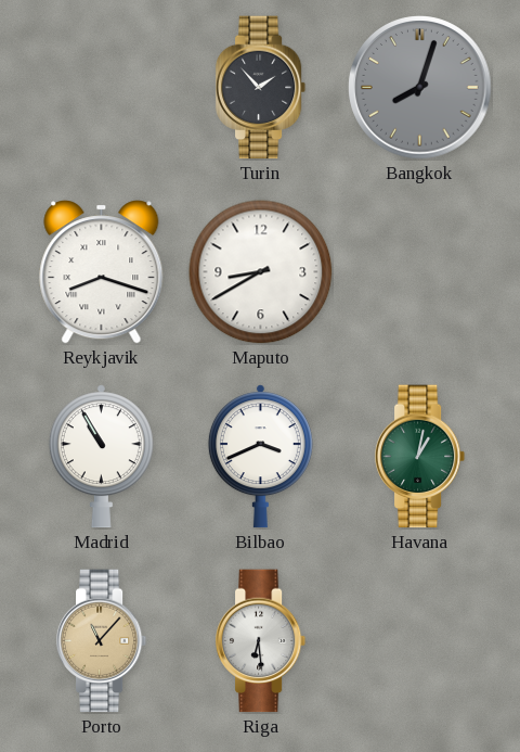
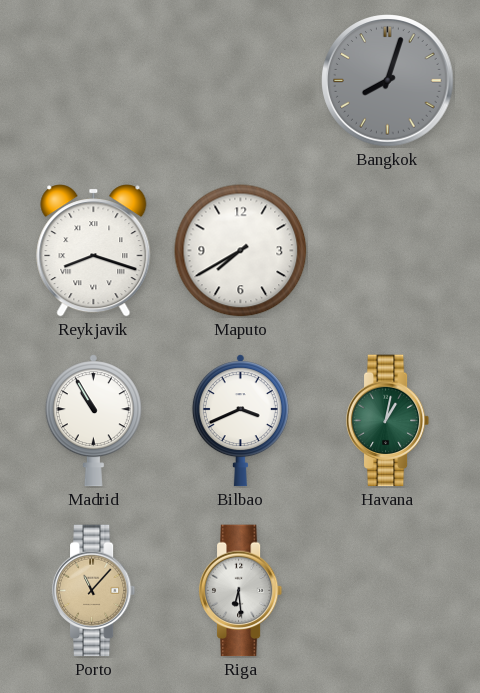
Turin: 1:53 -> none (261, 88)
Maputo: 8:40 -> 7:40 (241, 251)
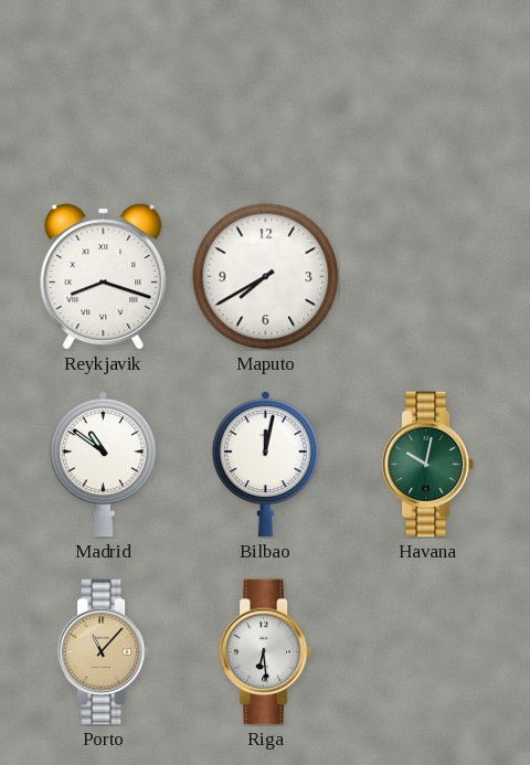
Bangkok: 8:03 -> none (388, 81)
Madrid: 10:55 -> 10:51 (103, 465)
Bilbao: 3:41 -> 12:02 (265, 465)
Havana: 1:02 -> 10:02 (428, 465)
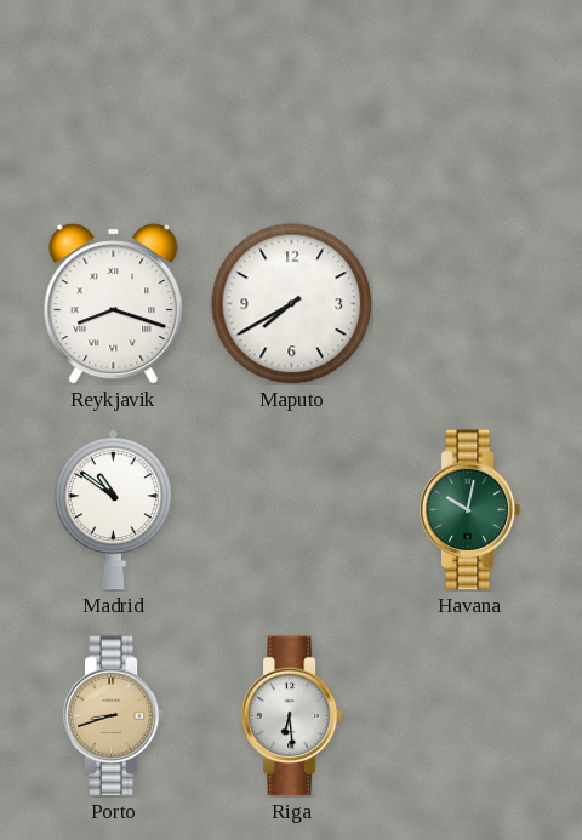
Bilbao: 12:02 -> none (265, 465)
Porto: 11:07 -> 8:42 (114, 716)
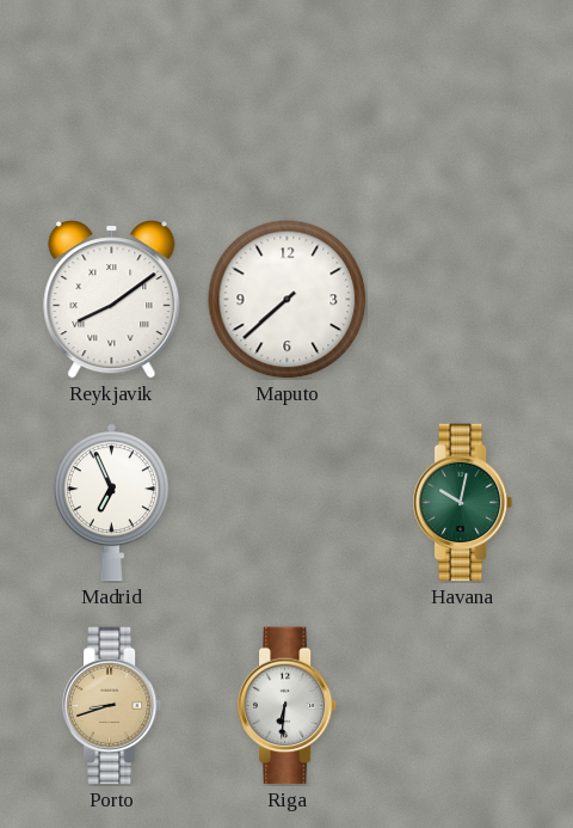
Reykjavik: 8:18 -> 8:09 (112, 300)
Maputo: 7:40 -> 7:38 (288, 300)
Madrid: 10:51 -> 6:56 (111, 503)
Riga: 6:29 -> 6:31 (288, 706)
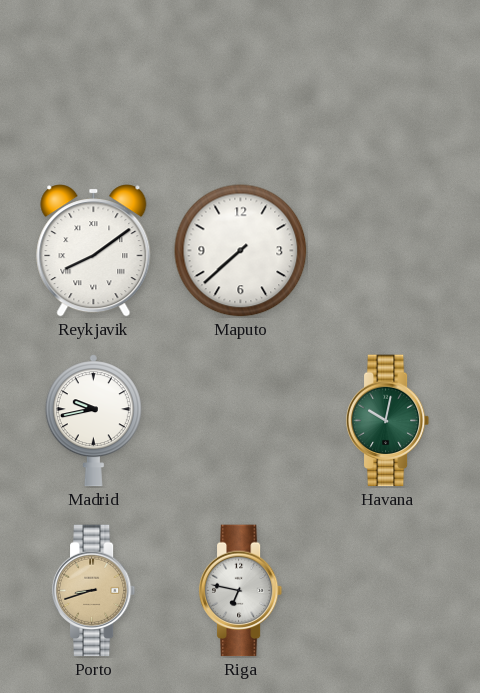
Madrid: 6:56 -> 9:43 (93, 421)
Riga: 6:31 -> 6:47 (241, 591)
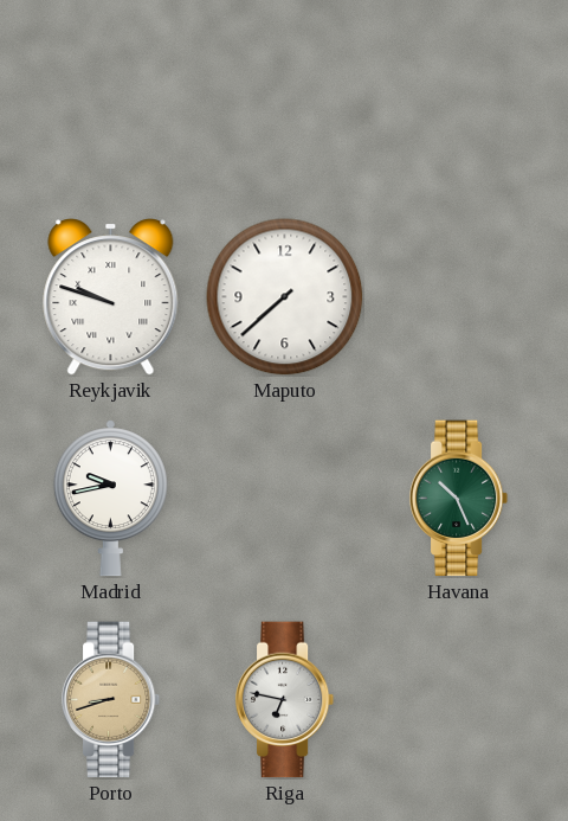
Reykjavik: 8:09 -> 9:48 (111, 297)
Havana: 10:02 -> 10:26 (459, 499)
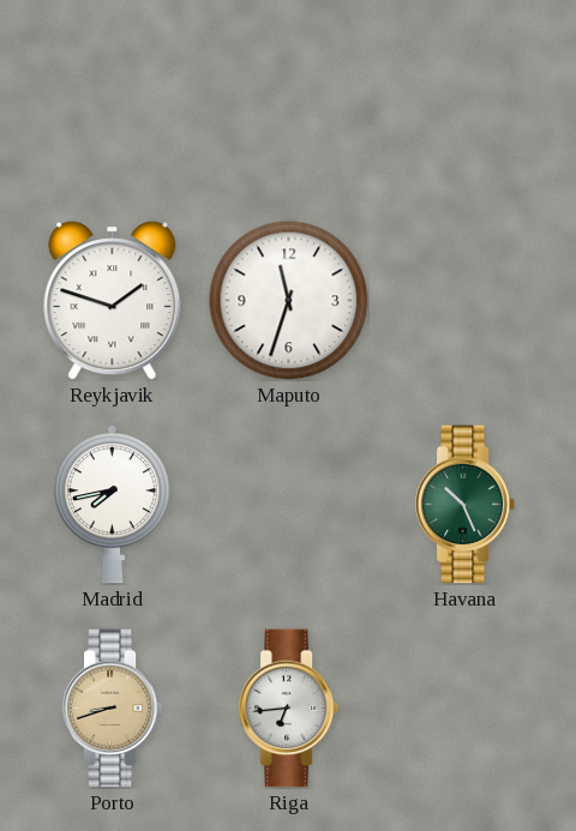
Reykjavik: 9:48 -> 1:48 (113, 301)
Maputo: 7:38 -> 11:33 (289, 301)
Madrid: 9:43 -> 7:43 (112, 505)
Riga: 6:47 -> 6:44 (289, 709)
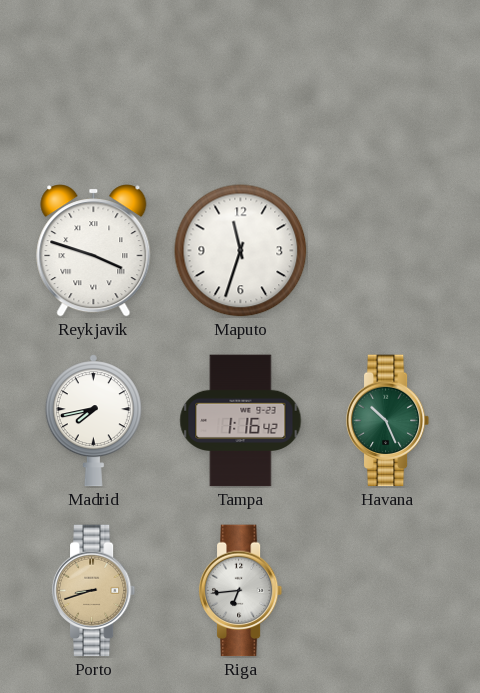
Reykjavik: 1:48 -> 3:48 (94, 251)
Tampa: none -> 1:16 (241, 421)
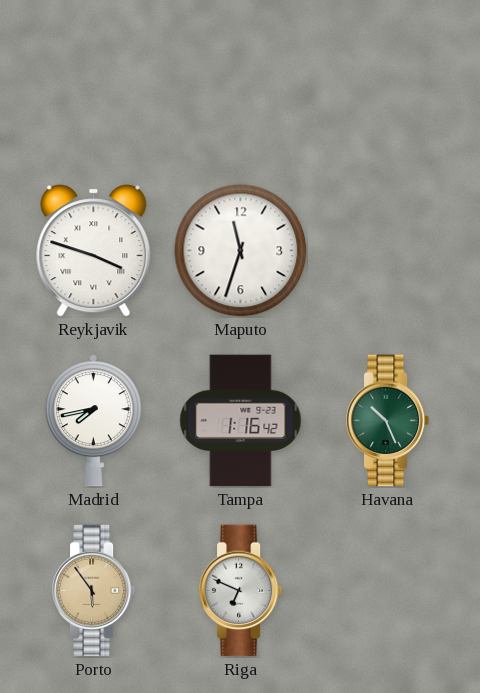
Porto: 8:42 -> 5:54 (94, 591)
Riga: 6:44 -> 6:49 (241, 591)
